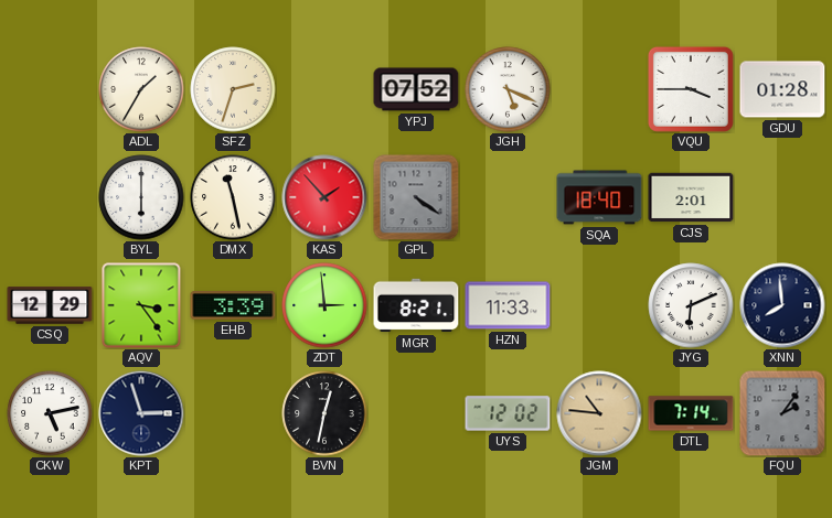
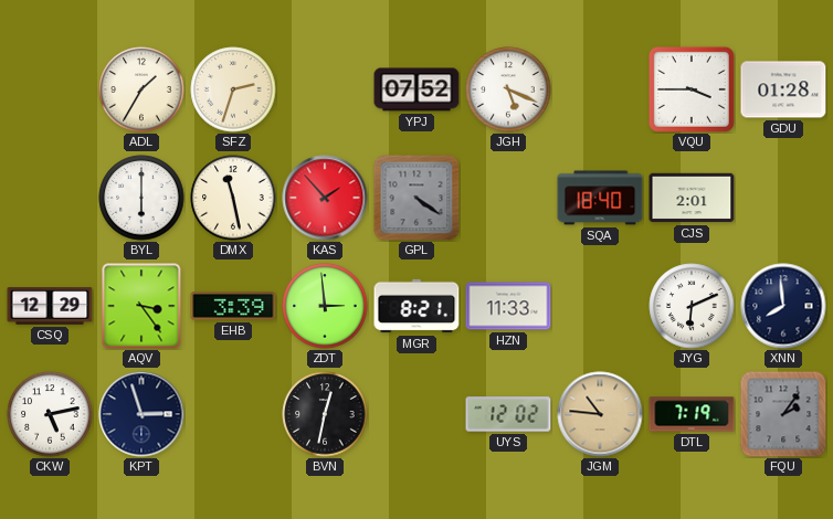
DTL: 7:14 -> 7:19 (692, 414)
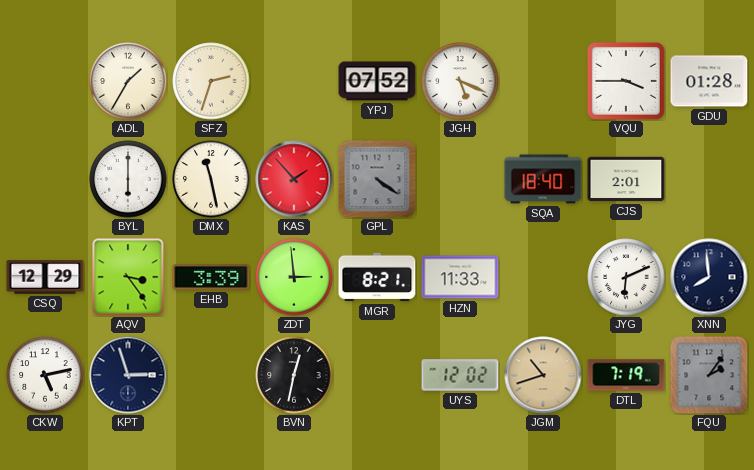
JGM: 10:46 -> 10:42 (543, 375)
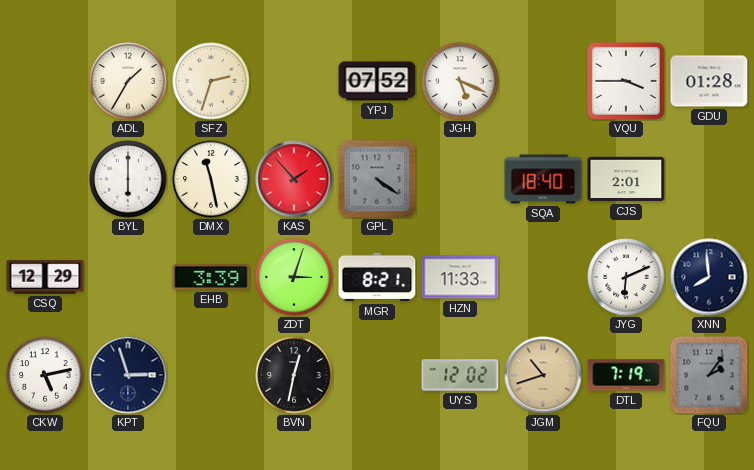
AQV: 3:24 -> none (128, 277)
ZDT: 2:59 -> 3:03 (294, 277)
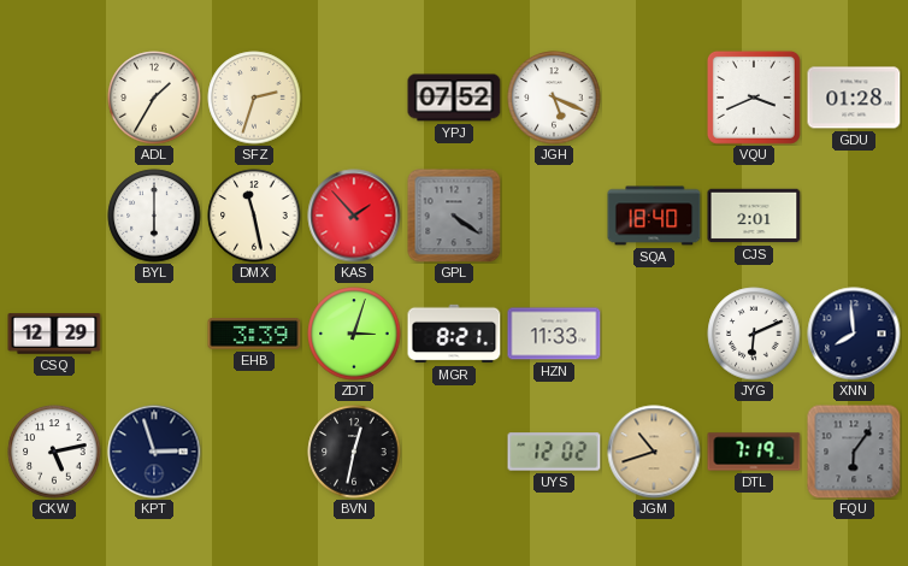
VQU: 3:45 -> 3:41 (754, 98)
FQU: 2:06 -> 6:06 (854, 452)
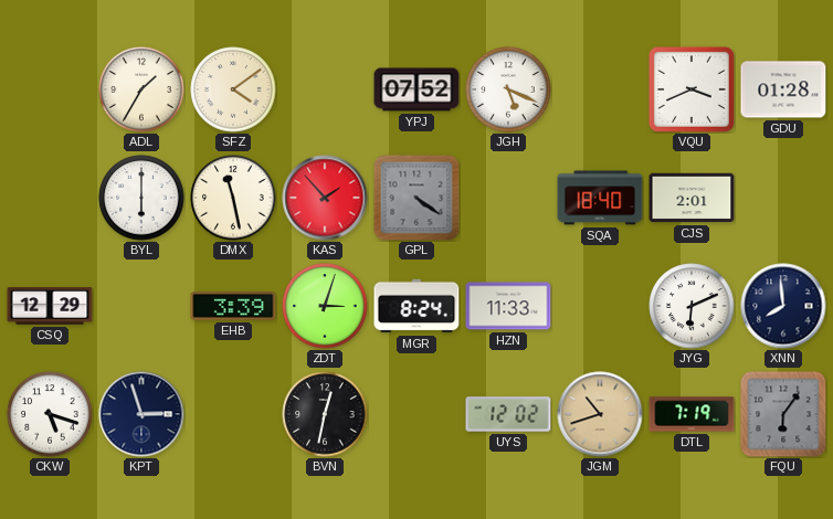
SFZ: 2:33 -> 4:09 (233, 89)
MGR: 8:21 -> 8:24 (416, 306)
CKW: 5:13 -> 5:18 (50, 414)
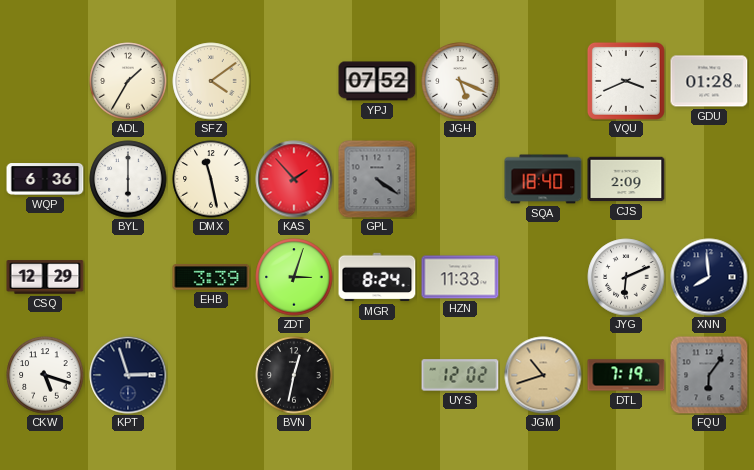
WQP: none -> 6:36 (45, 179)
CJS: 2:01 -> 2:09 (626, 179)
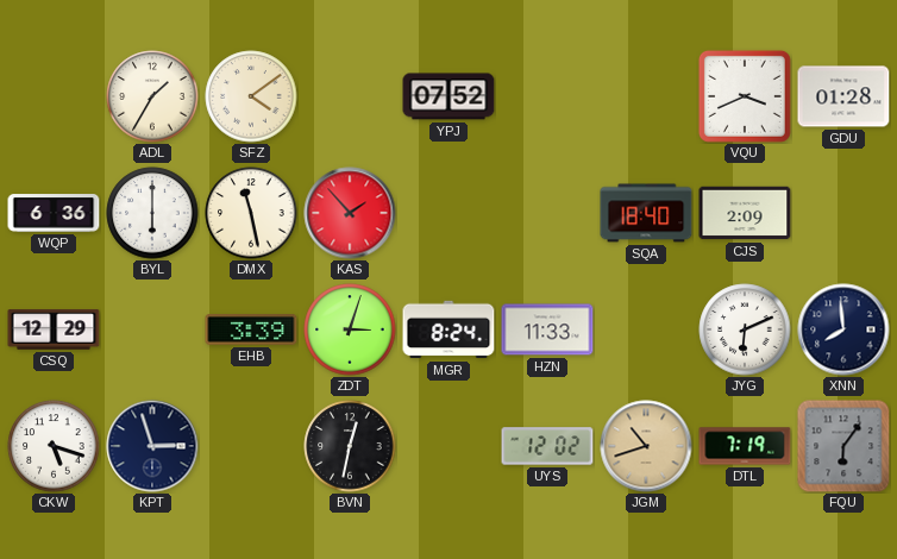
JGH: 5:19 -> none (460, 81)
GPL: 4:21 -> none (377, 179)
